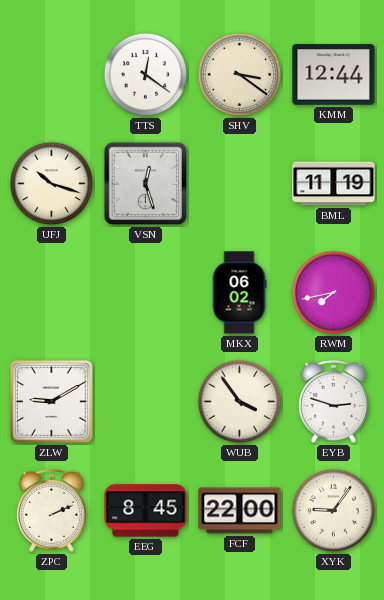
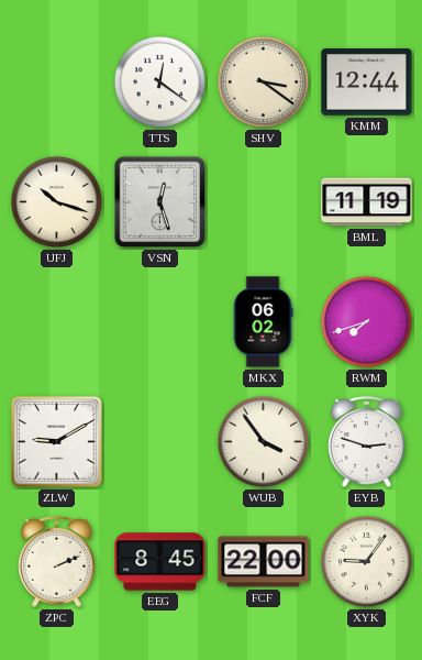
RWM: 7:43 -> 7:42 (367, 322)
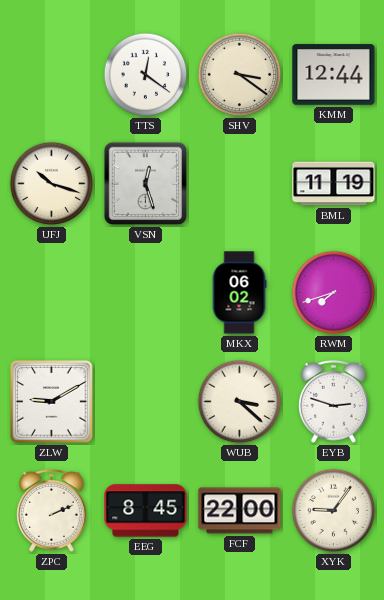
WUB: 3:54 -> 3:22 (240, 402)
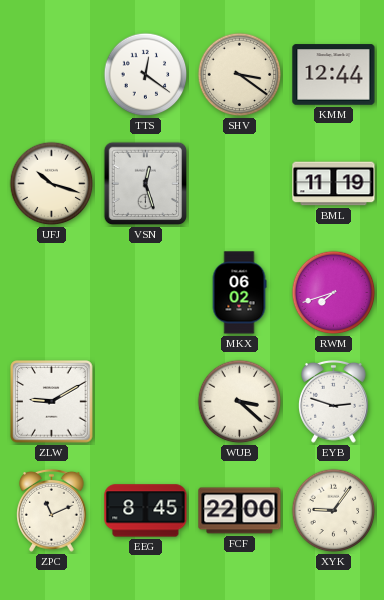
ZPC: 2:11 -> 11:11 (52, 510)
